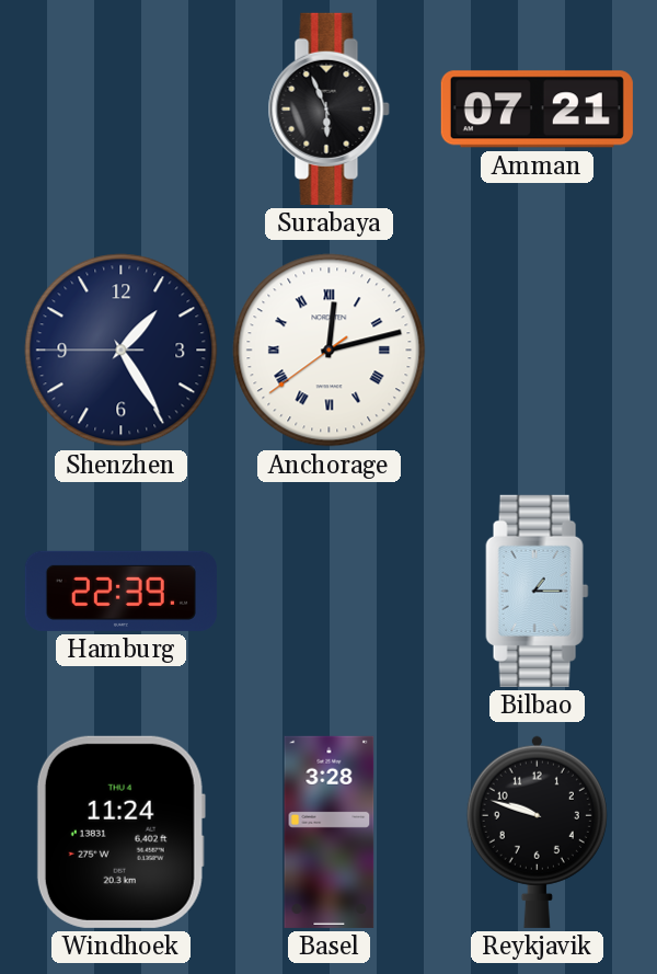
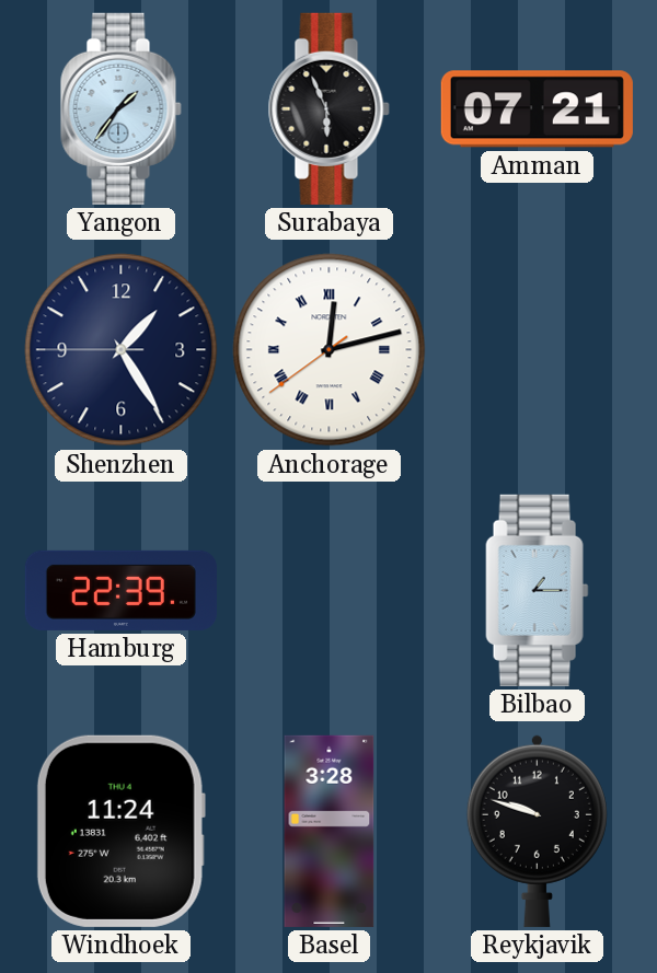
Yangon: none -> 1:36 (120, 108)
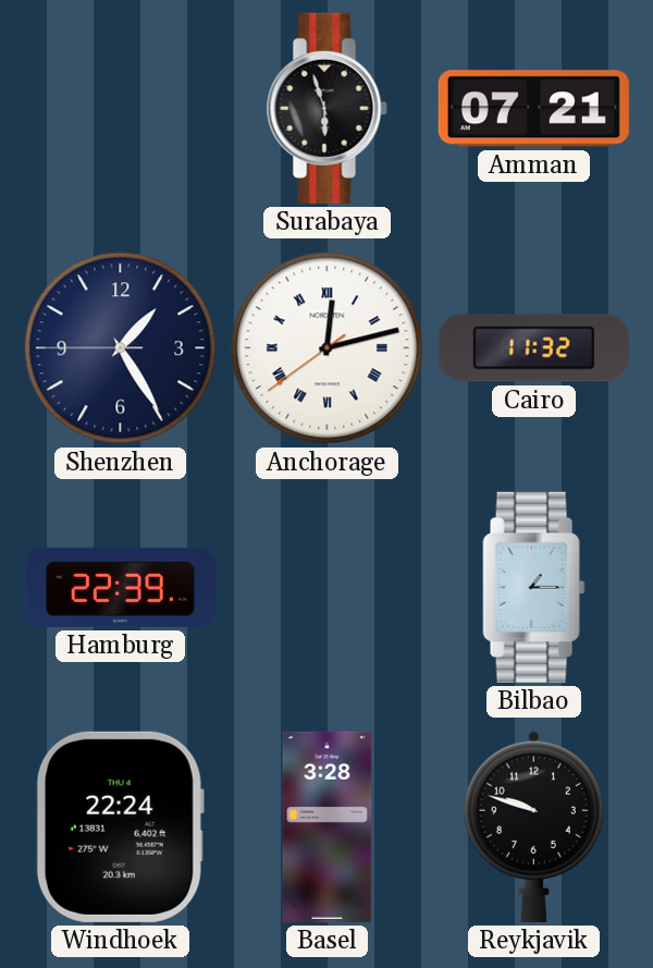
Yangon: 1:36 -> none (120, 108)
Surabaya: 5:56 -> 5:57 (326, 108)
Cairo: none -> 11:32 (533, 348)
Windhoek: 11:24 -> 22:24 (120, 826)
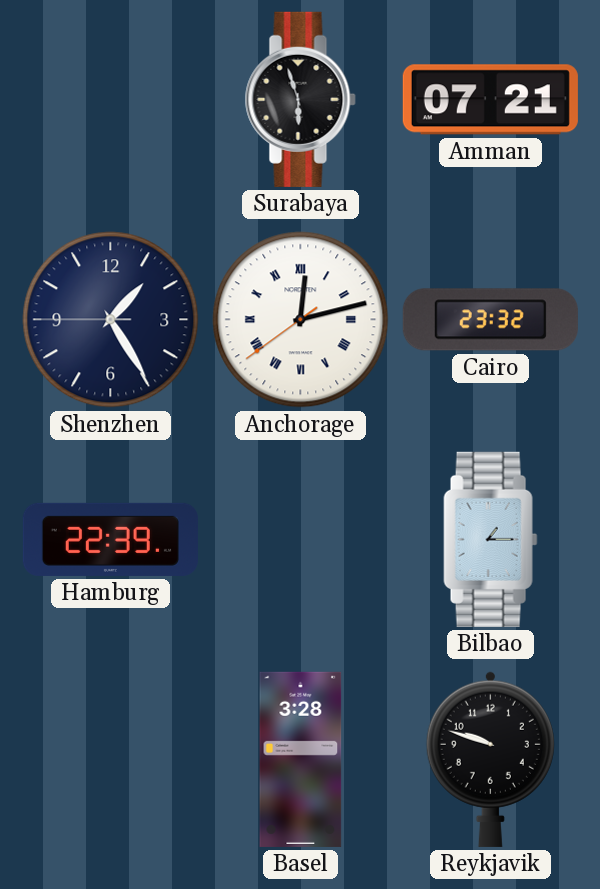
Cairo: 11:32 -> 23:32 (490, 320)
Windhoek: 22:24 -> none (120, 826)
